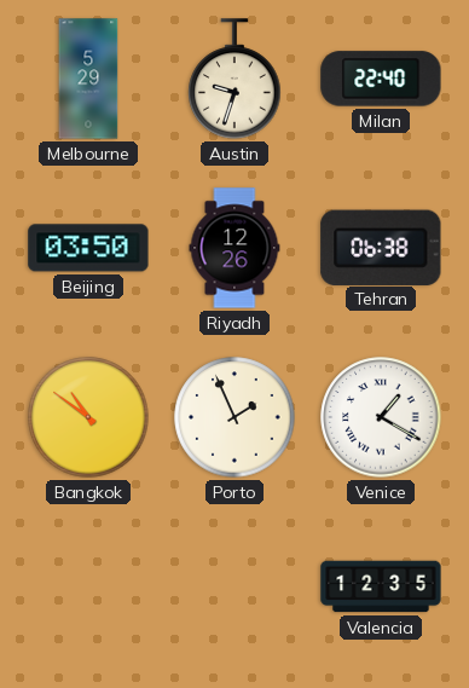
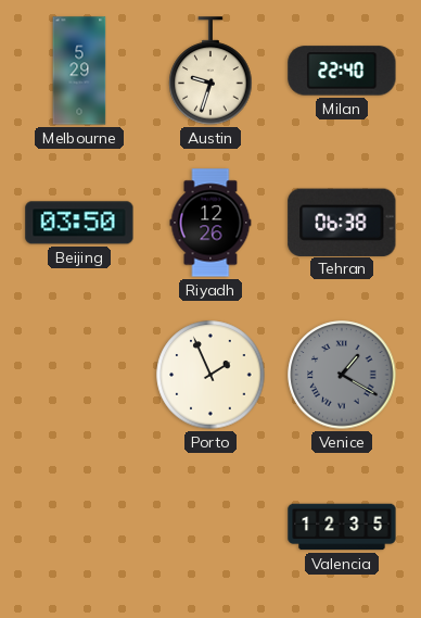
Bangkok: 10:51 -> none (88, 417)
Venice dial: white -> grey (342, 375)
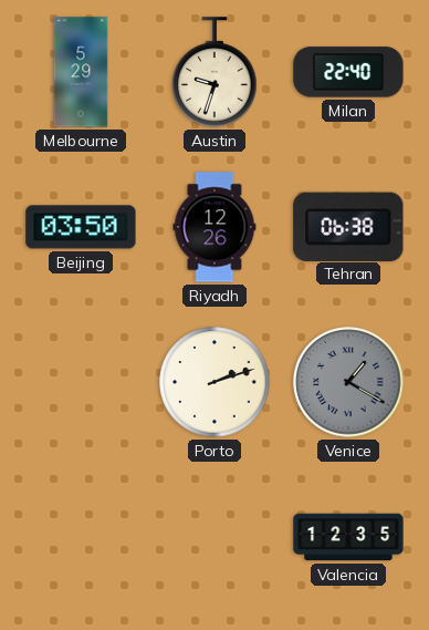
Porto: 1:56 -> 2:12 (214, 382)
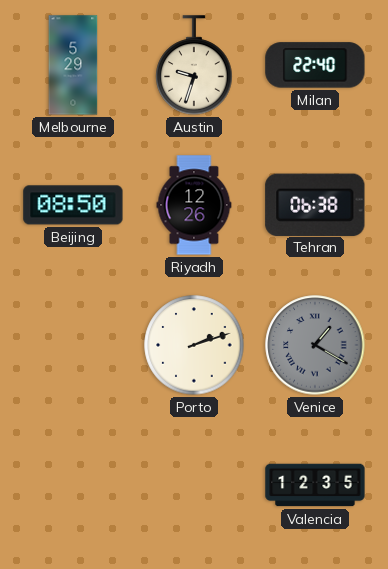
Beijing: 03:50 -> 08:50 (73, 205)
